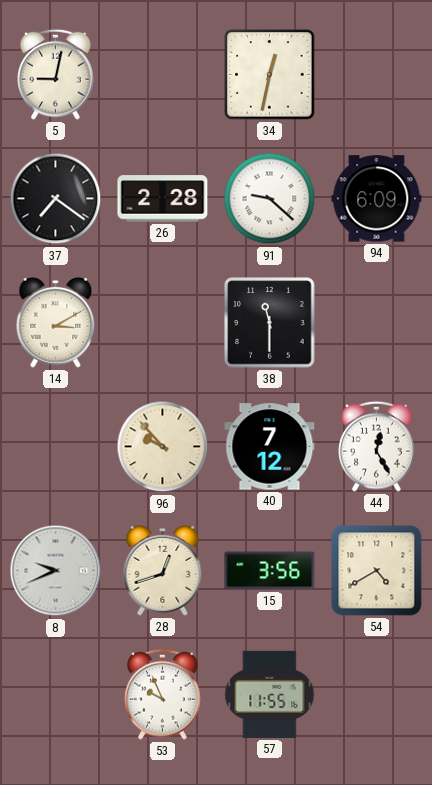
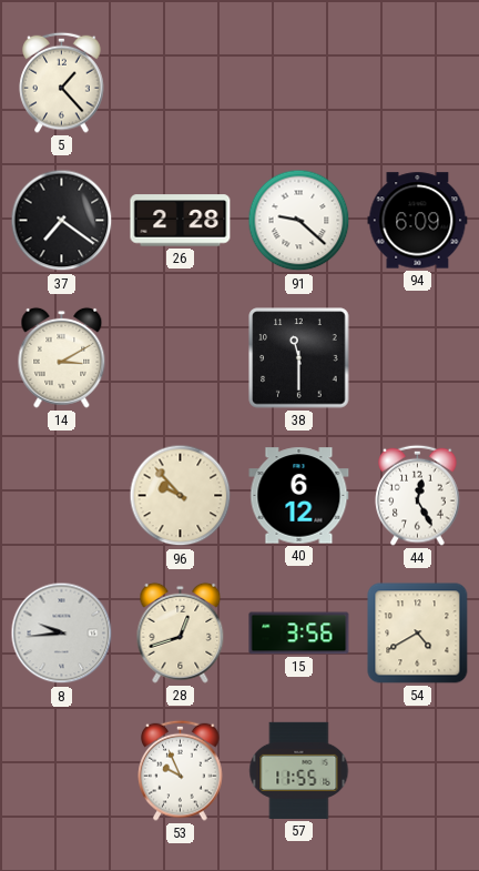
5: 9:02 -> 1:23 (62, 82)
34: 12:32 -> none (270, 75)
40: 7:12 -> 6:12 (299, 496)
8: 9:41 -> 9:44 (62, 634)
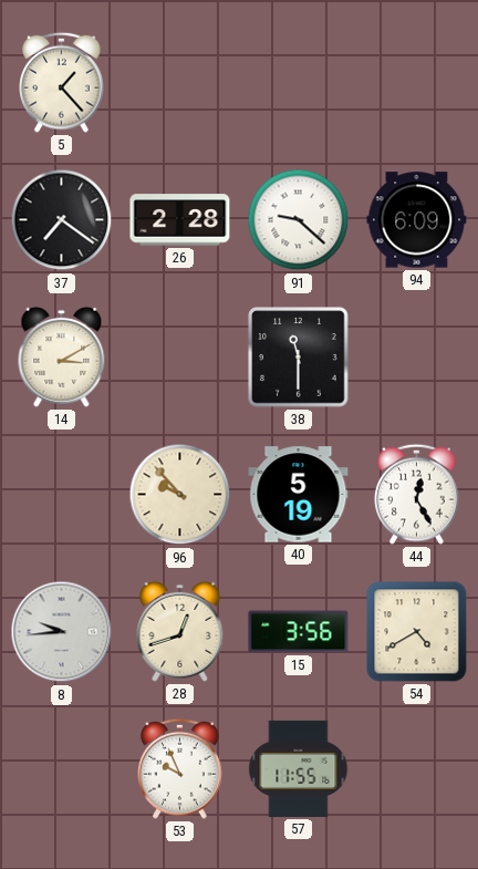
40: 6:12 -> 5:19 (299, 495)
